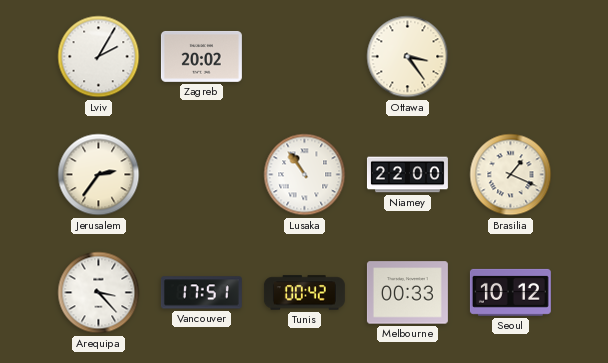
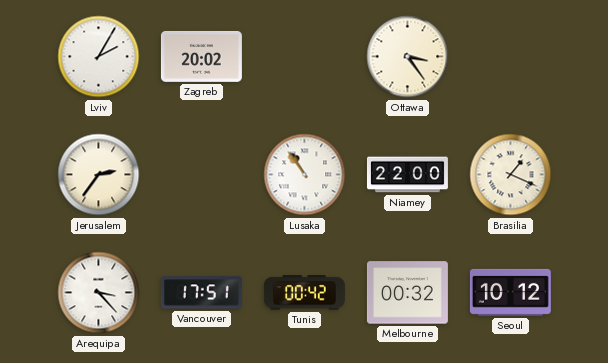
Melbourne: 00:33 -> 00:32 (407, 293)
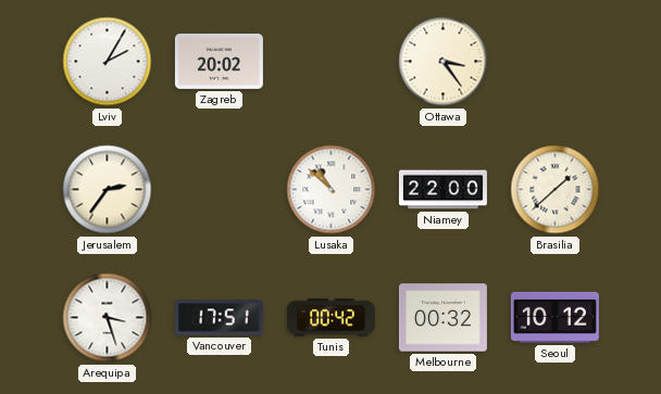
Lusaka: 10:54 -> 10:52 (332, 190)
Brasilia: 1:19 -> 1:38 (556, 190)
Arequipa: 3:23 -> 3:27 (108, 318)
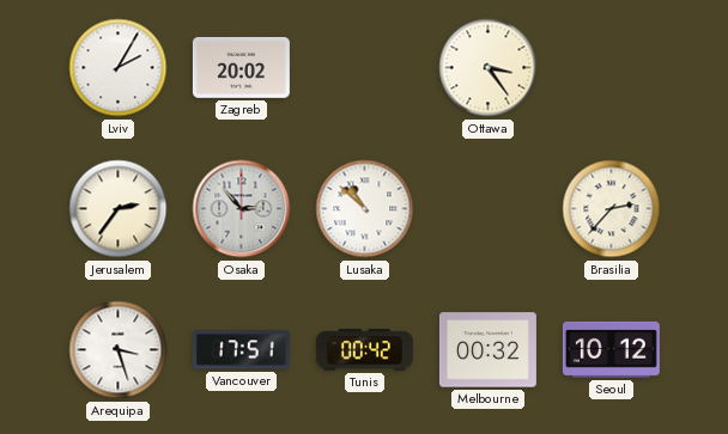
Osaka: none -> 2:53 (242, 209)
Niamey: 22:00 -> none (442, 190)
Brasilia: 1:38 -> 2:37 (612, 209)
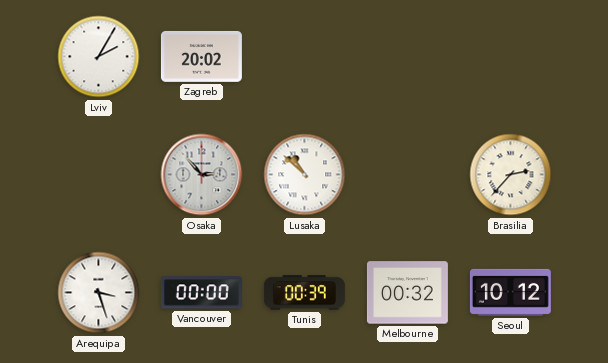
Ottawa: 3:24 -> none (489, 68)
Jerusalem: 2:36 -> none (119, 209)
Vancouver: 17:51 -> 00:00 (201, 293)
Tunis: 00:42 -> 00:39 (304, 293)
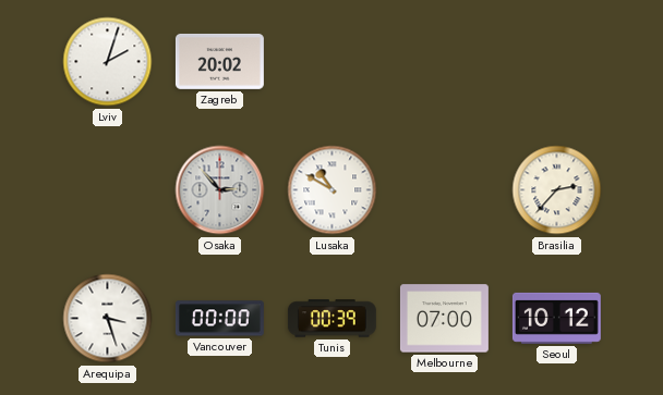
Lviv: 2:05 -> 2:03 (108, 62)
Lusaka: 10:52 -> 10:50 (333, 190)
Melbourne: 00:32 -> 07:00 (444, 319)
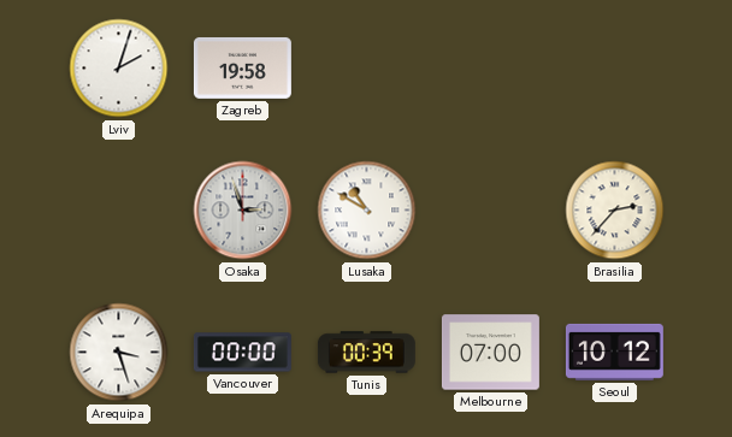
Zagreb: 20:02 -> 19:58 (242, 67)
Osaka: 2:53 -> 2:57 (243, 211)
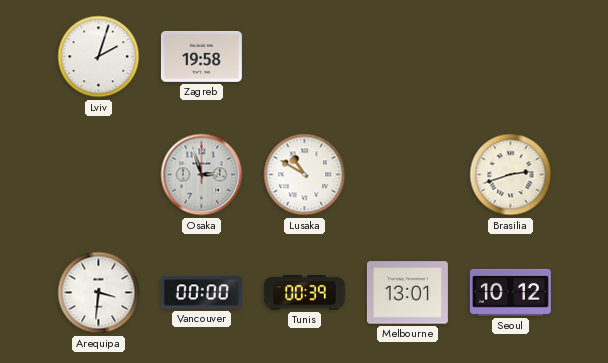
Brasilia: 2:37 -> 2:42 (511, 175)
Arequipa: 3:27 -> 3:31 (99, 293)
Melbourne: 07:00 -> 13:01 (407, 293)
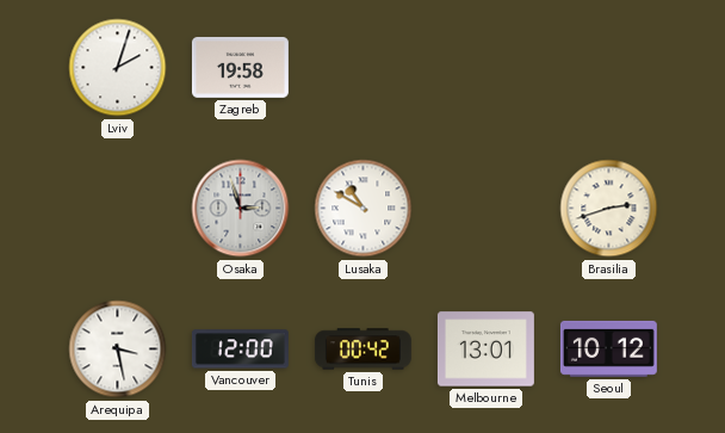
Arequipa: 3:31 -> 3:28 (118, 350)
Vancouver: 00:00 -> 12:00 (240, 350)
Tunis: 00:39 -> 00:42 (362, 350)
